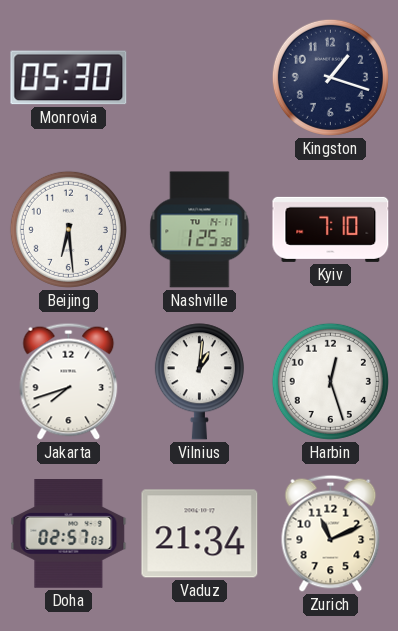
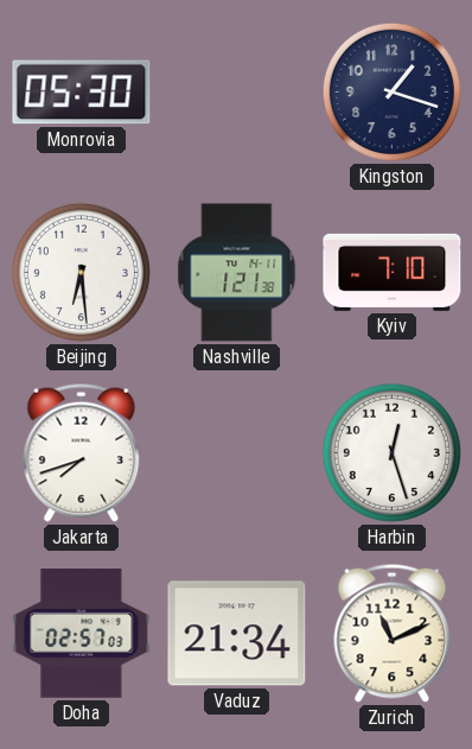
Nashville: 1:25 -> 1:21 (237, 273)
Vilnius: 1:01 -> none (199, 382)
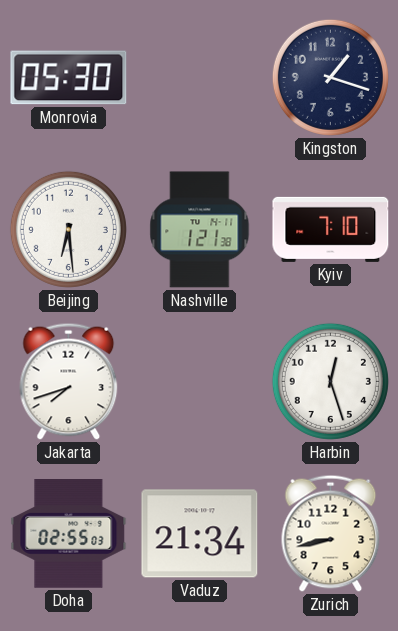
Doha: 02:57 -> 02:55 (69, 534)
Zurich: 11:11 -> 8:43 (331, 533)
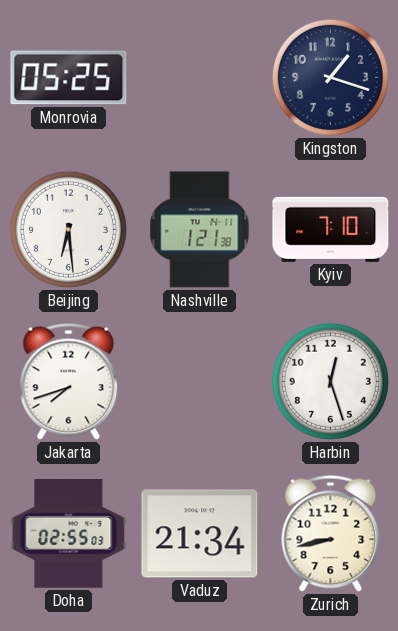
Monrovia: 05:30 -> 05:25 (69, 78)
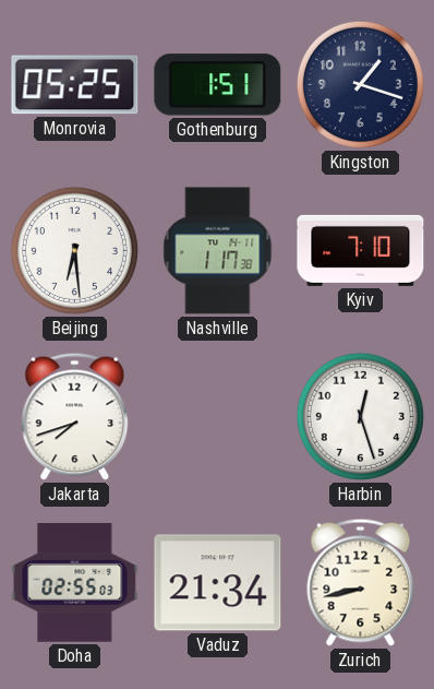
Gothenburg: none -> 1:51 (218, 85)
Nashville: 1:21 -> 1:17 (218, 251)
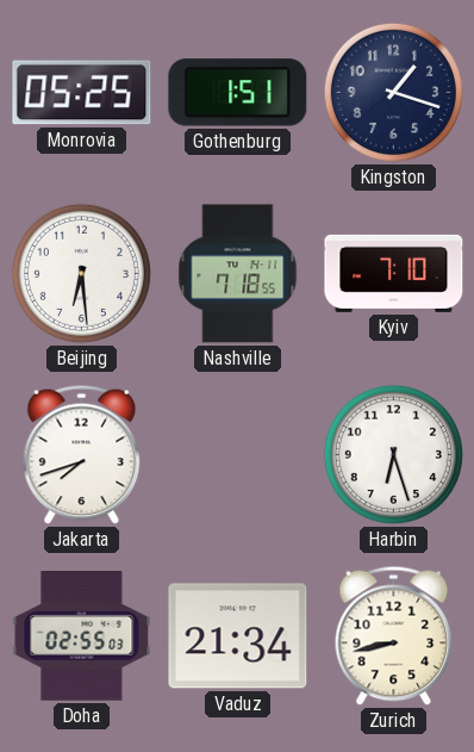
Nashville: 1:17 -> 7:18 (238, 274)
Harbin: 12:27 -> 6:27 (393, 454)
